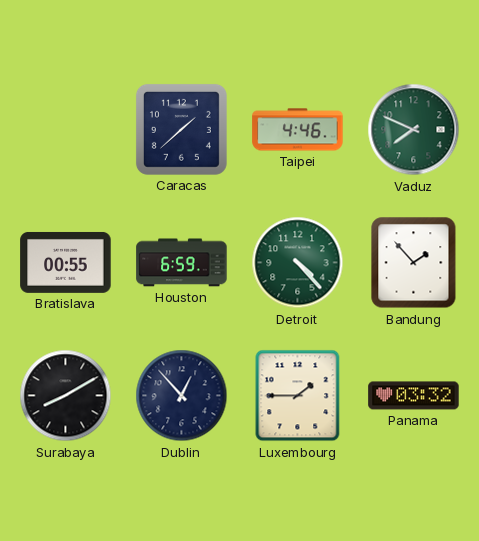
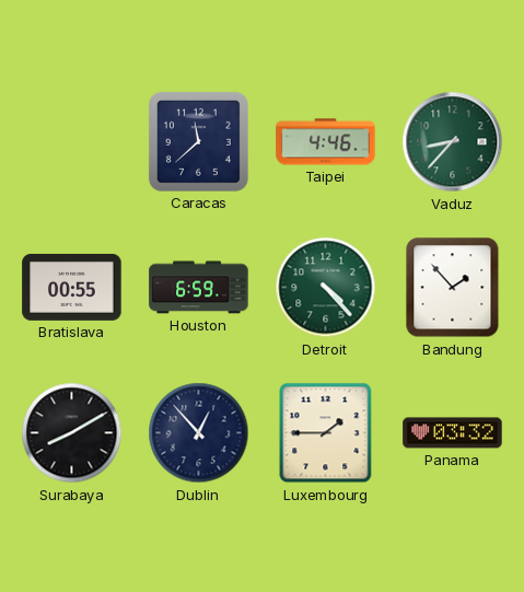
Caracas: 1:38 -> 11:38 (198, 141)
Vaduz: 7:49 -> 8:37 (453, 142)
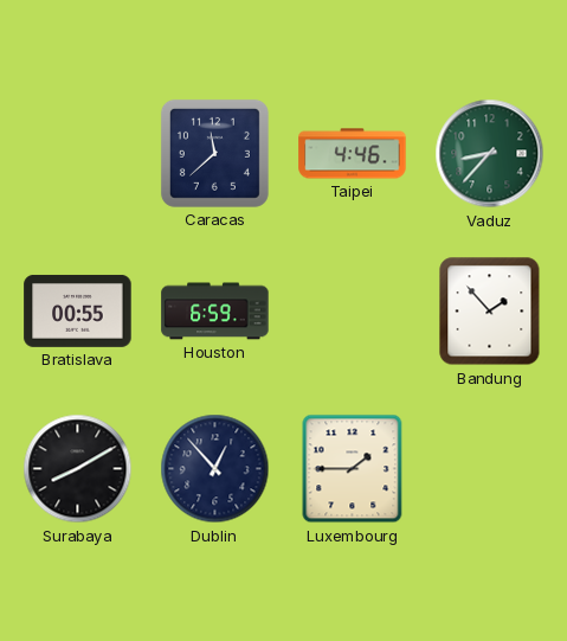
Detroit: 4:23 -> none (326, 288)
Panama: 03:32 -> none (453, 433)
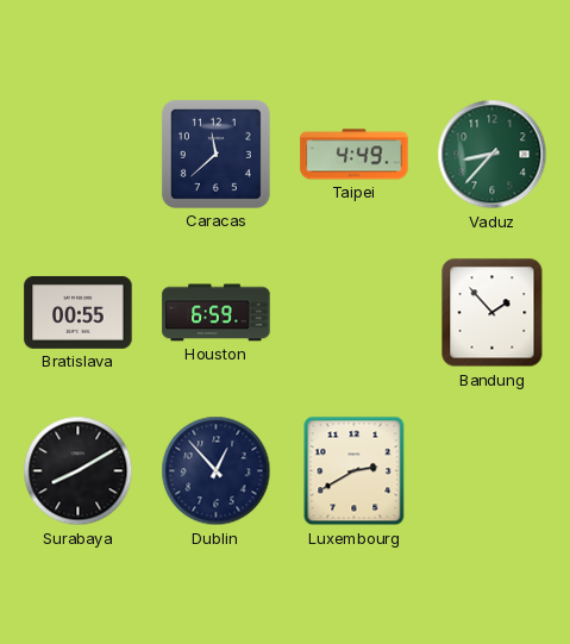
Taipei: 4:46 -> 4:49 (355, 155)
Luxembourg: 1:45 -> 2:40 (355, 471)
